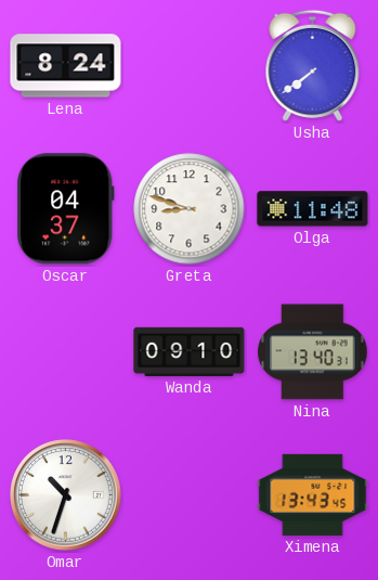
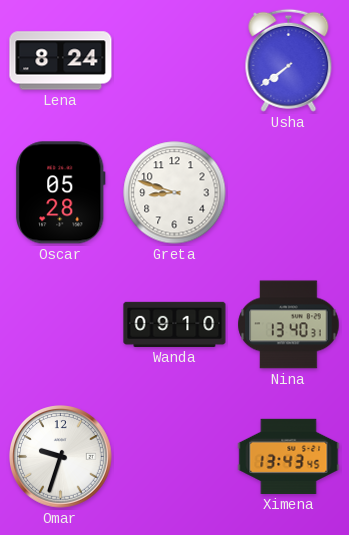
Oscar: 04:37 -> 05:28 (60, 193)
Olga: 11:48 -> none (313, 209)
Omar: 10:33 -> 9:33 (61, 457)
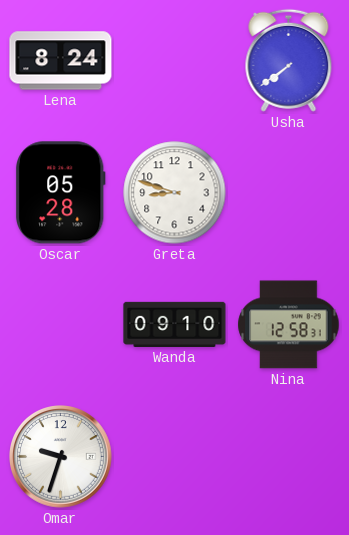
Nina: 13:40 -> 12:58 (289, 325)
Ximena: 13:43 -> none (289, 456)
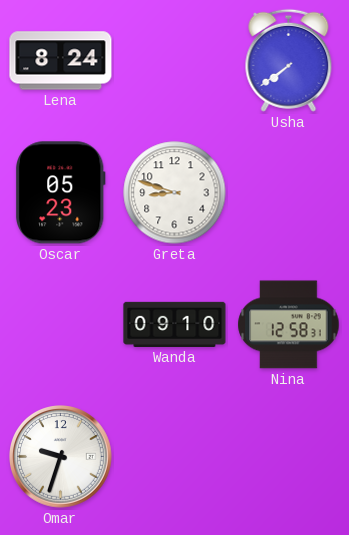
Oscar: 05:28 -> 05:23 (60, 193)
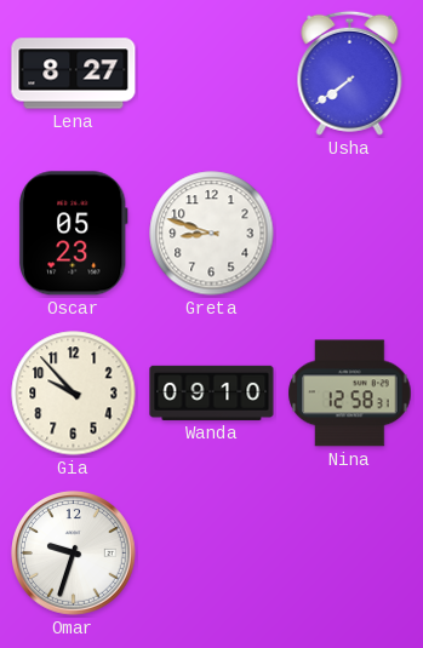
Lena: 8:24 -> 8:27 (74, 74)
Gia: none -> 9:53 (74, 394)
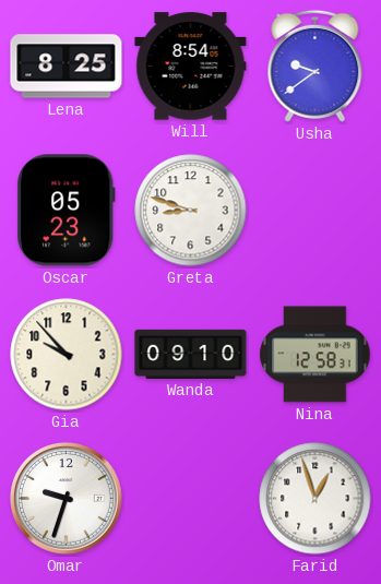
Lena: 8:27 -> 8:25 (67, 67)
Will: none -> 8:54 (191, 67)
Usha: 7:39 -> 9:39 (315, 65)
Farid: none -> 12:57 (315, 499)
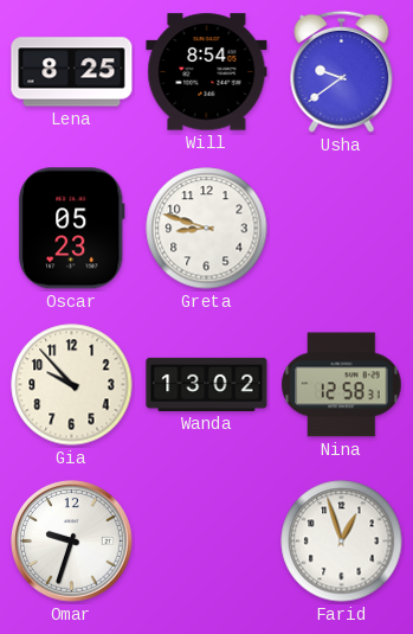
Wanda: 09:10 -> 13:02 (207, 384)
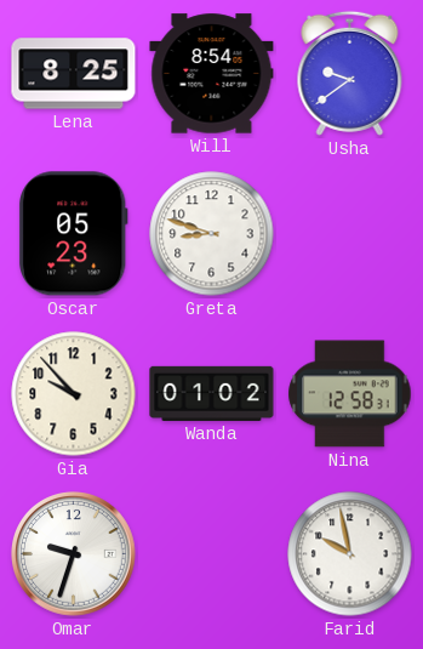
Wanda: 13:02 -> 01:02 (212, 393)
Farid: 12:57 -> 9:58 (350, 554)
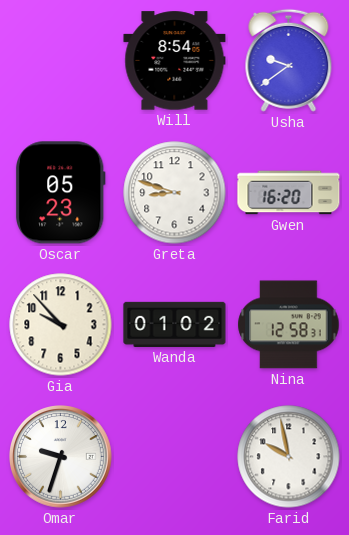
Lena: 8:25 -> none (74, 74)
Gwen: none -> 16:20 (289, 193)
